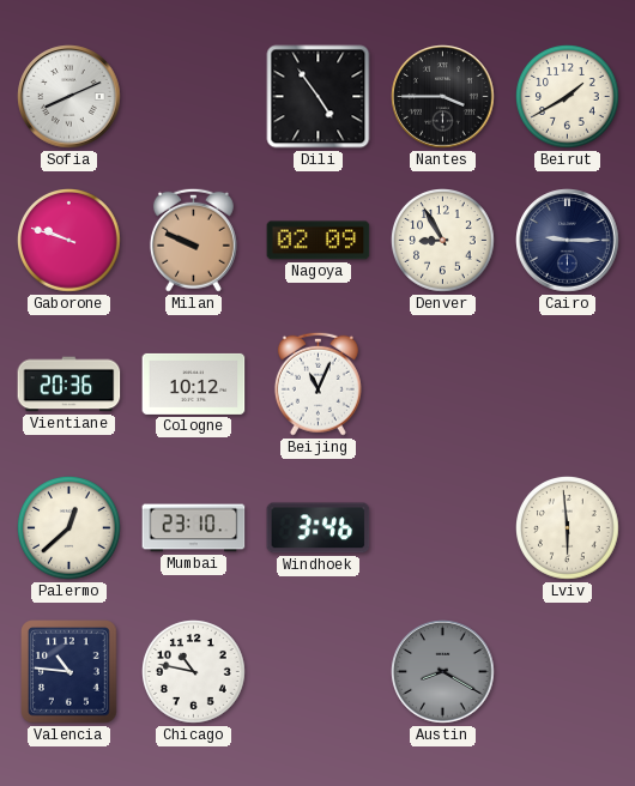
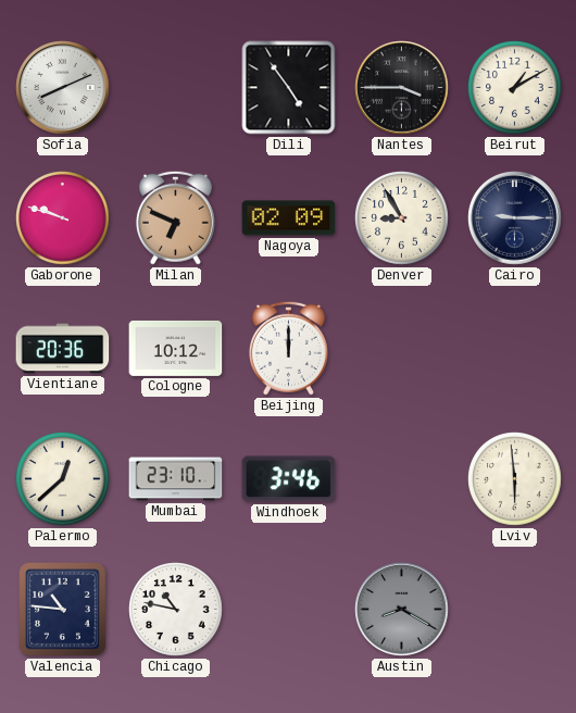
Beirut: 1:40 -> 1:10 (515, 88)
Milan: 9:49 -> 6:49 (175, 217)
Beijing: 11:04 -> 12:00 (288, 348)
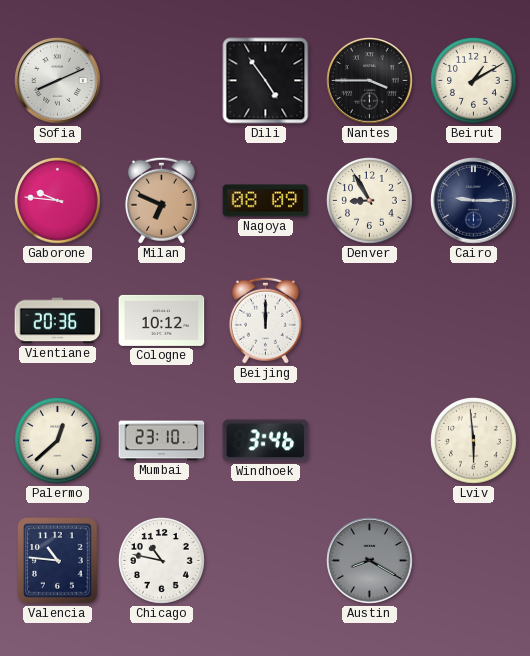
Gaborone: 9:48 -> 9:46 (58, 201)
Nagoya: 02:09 -> 08:09 (266, 201)
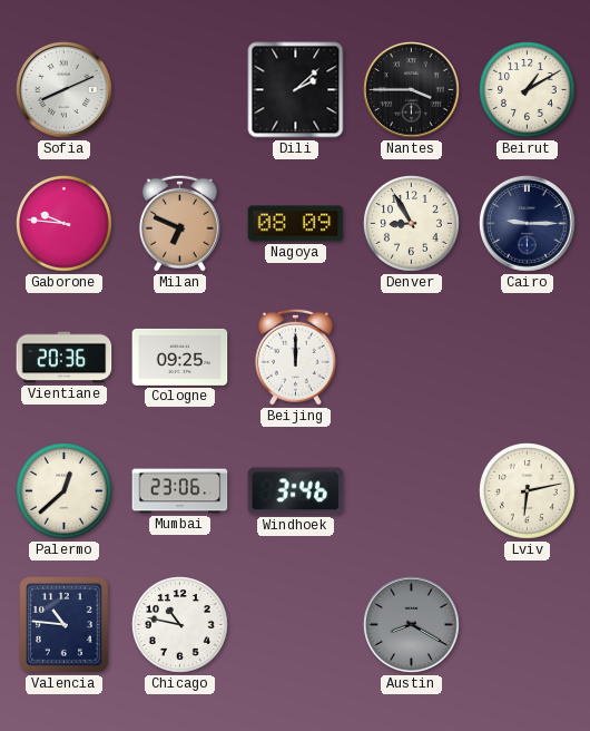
Dili: 4:54 -> 2:08 (296, 90)
Cologne: 10:12 -> 09:25 (180, 357)
Mumbai: 23:10 -> 23:06 (180, 491)
Lviv: 5:59 -> 6:13 (528, 491)
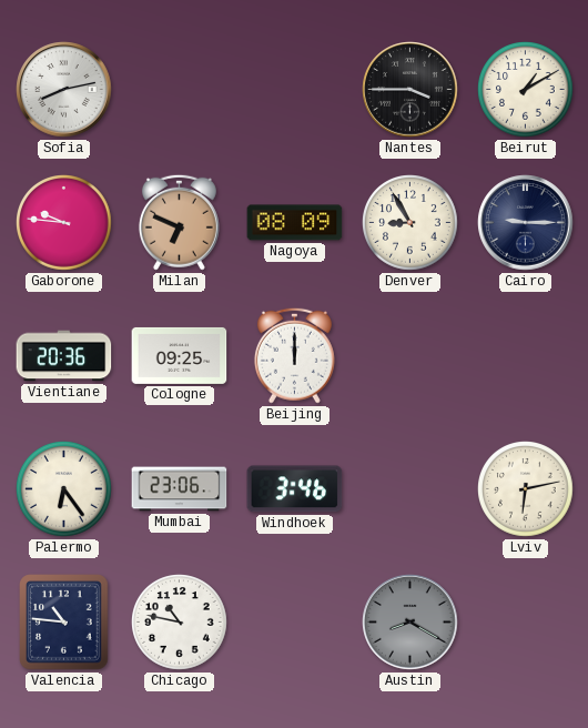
Sofia: 8:11 -> 8:13 (64, 90)
Dili: 2:08 -> none (296, 90)
Palermo: 12:38 -> 6:24 (64, 489)
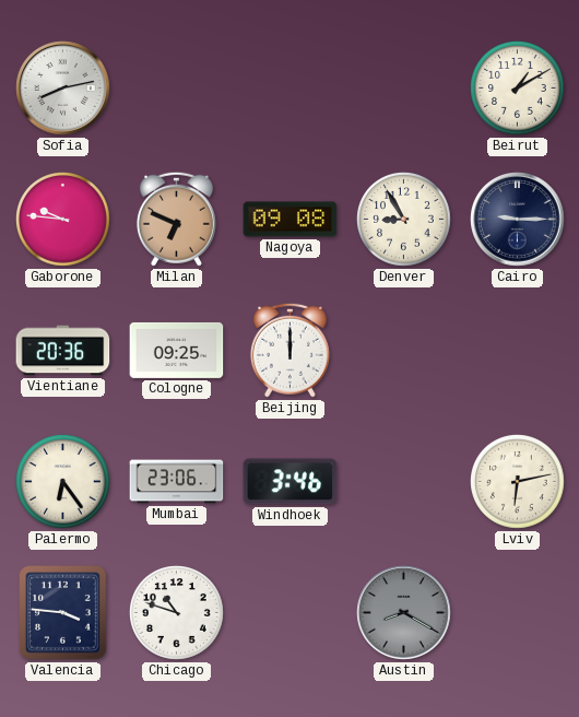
Nantes: 3:45 -> none (410, 90)
Nagoya: 08:09 -> 09:08 (291, 220)
Valencia: 10:46 -> 3:46 (63, 613)
Chicago: 10:47 -> 10:48 (177, 613)
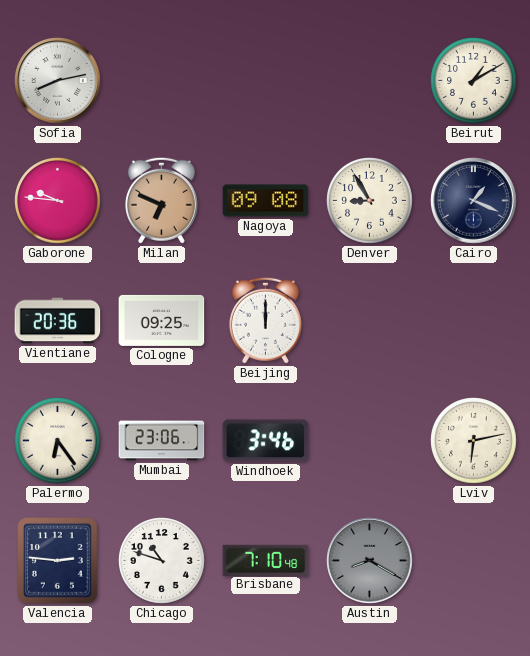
Cairo: 9:15 -> 1:19 (474, 201)
Valencia: 3:46 -> 2:46 (58, 561)
Brisbane: none -> 7:10 (266, 560)
